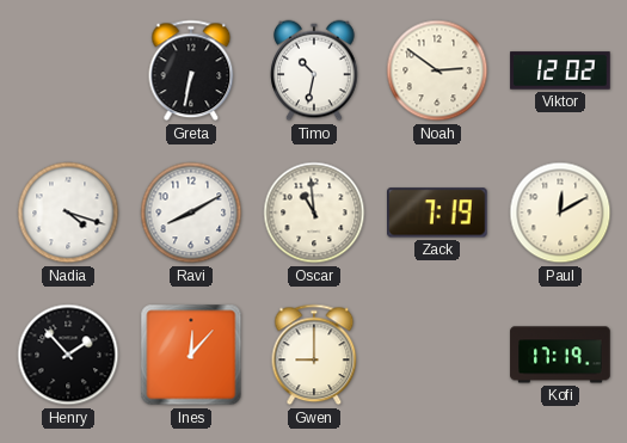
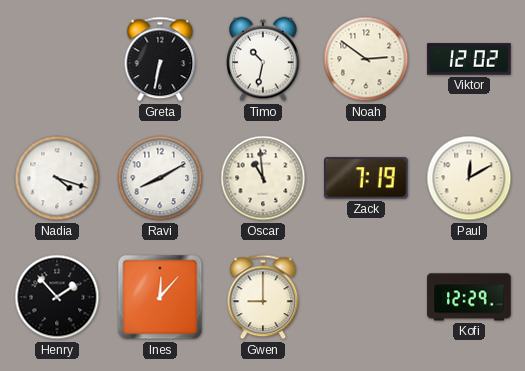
Kofi: 17:19 -> 12:29 (469, 297)
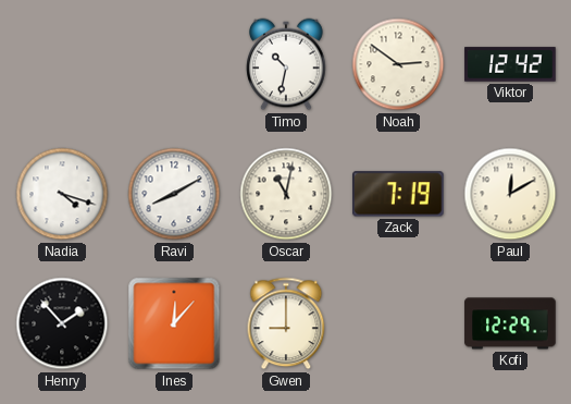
Greta: 6:32 -> none (160, 59)
Viktor: 12:02 -> 12:42 (510, 64)
Oscar: 10:59 -> 11:02 (286, 194)
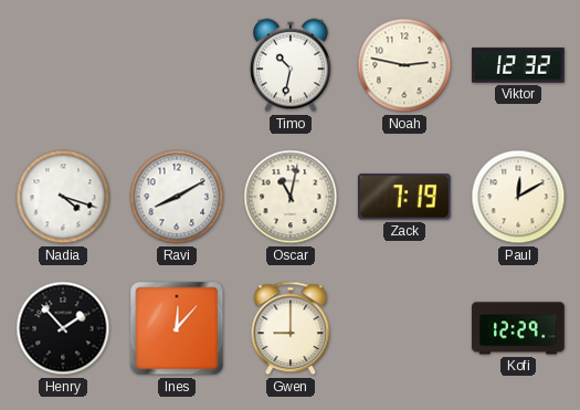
Noah: 2:51 -> 2:47 (404, 65)
Viktor: 12:42 -> 12:32 (518, 65)
